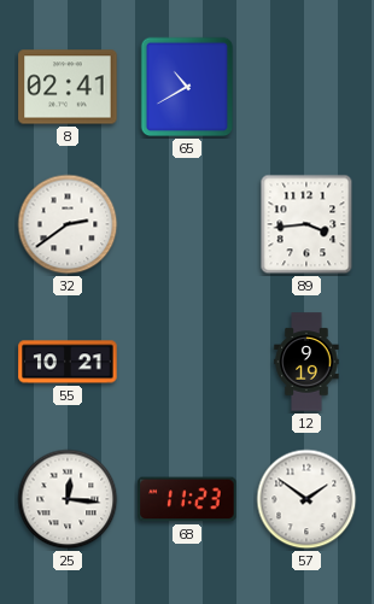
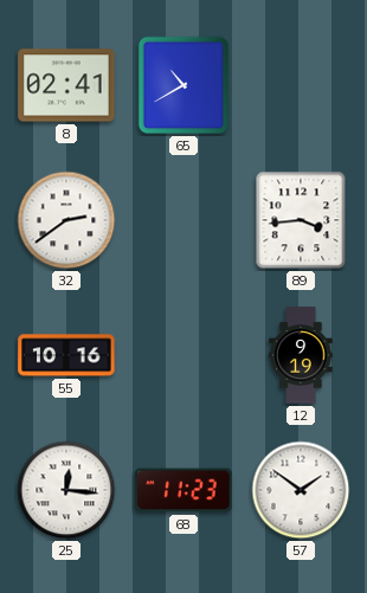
55: 10:21 -> 10:16 (66, 355)
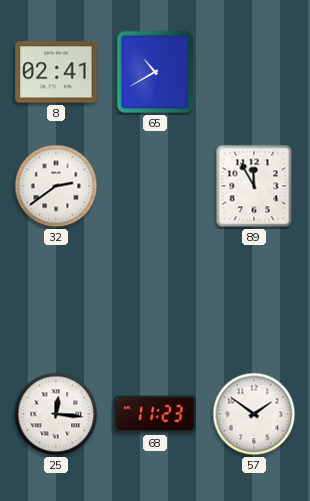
89: 3:44 -> 11:55 (254, 186)
55: 10:16 -> none (66, 355)
12: 9:19 -> none (301, 355)
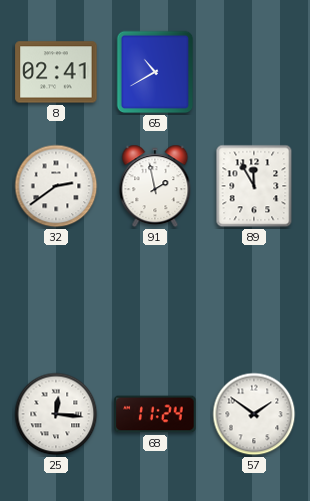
91: none -> 1:58 (155, 186)
68: 11:23 -> 11:24 (155, 414)
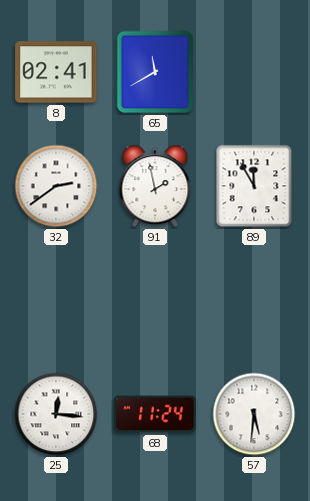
65: 10:40 -> 11:40 (155, 72)
57: 1:51 -> 5:31 (254, 414)
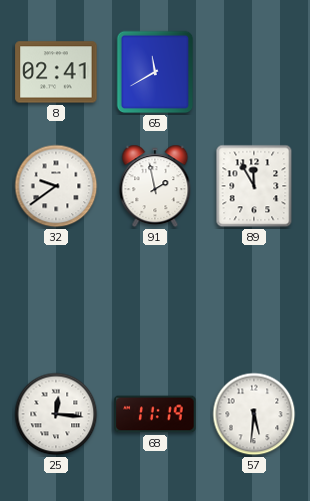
32: 2:39 -> 9:39 (56, 186)
68: 11:24 -> 11:19 (155, 414)
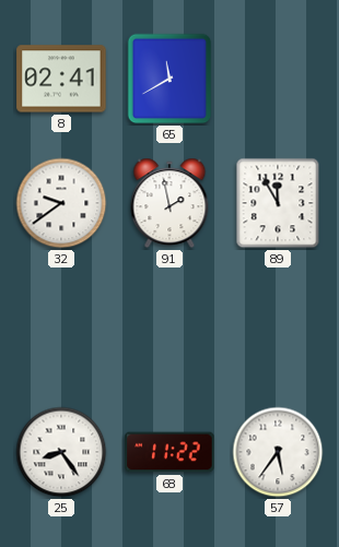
25: 12:16 -> 8:24 (61, 452)
68: 11:19 -> 11:22 (169, 452)
57: 5:31 -> 5:36 (278, 452)
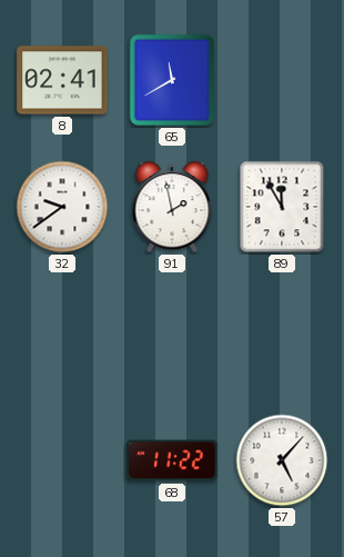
25: 8:24 -> none (61, 452)
57: 5:36 -> 5:07 (282, 460)
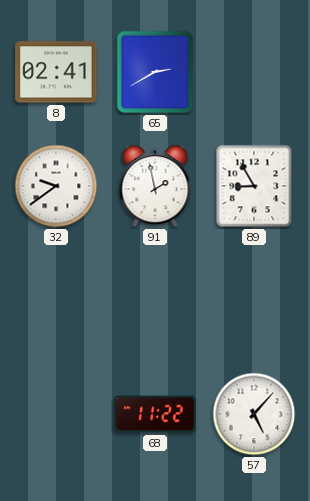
65: 11:40 -> 2:40 (155, 72)
89: 11:55 -> 8:55 (254, 186)
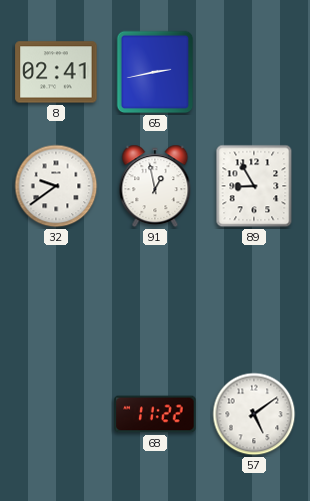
65: 2:40 -> 2:43 (155, 72)
91: 1:58 -> 12:58 (155, 186)
57: 5:07 -> 5:09 (254, 414)
